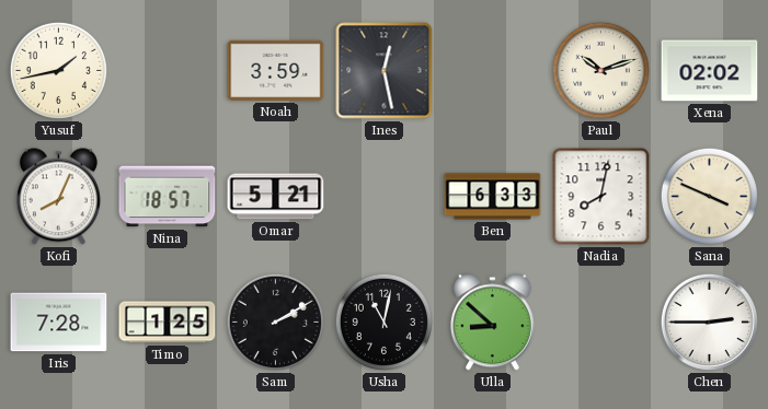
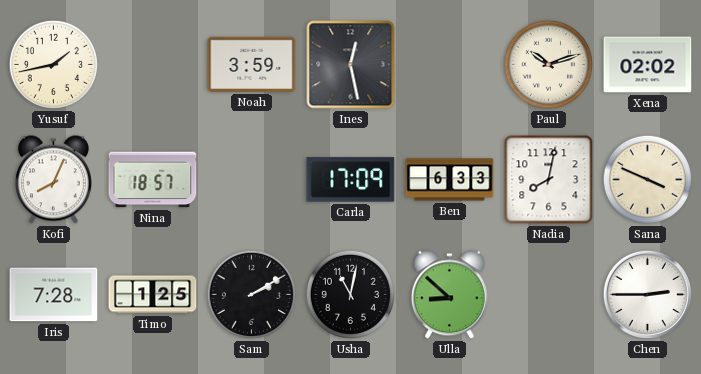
Omar: 5:21 -> none (276, 197)
Carla: none -> 17:09 (351, 180)
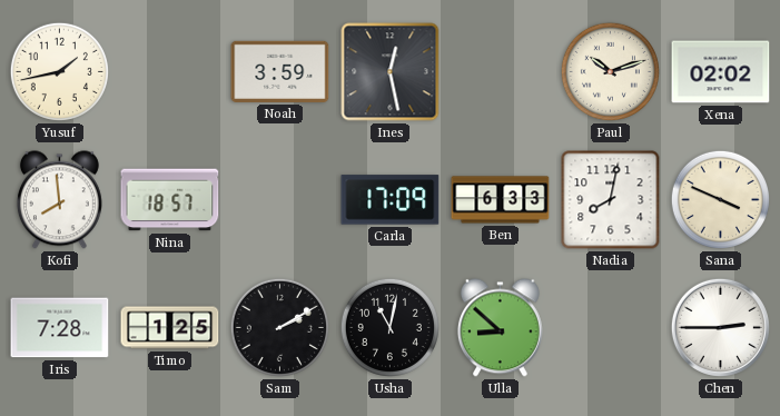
Kofi: 8:04 -> 7:59 (59, 200)
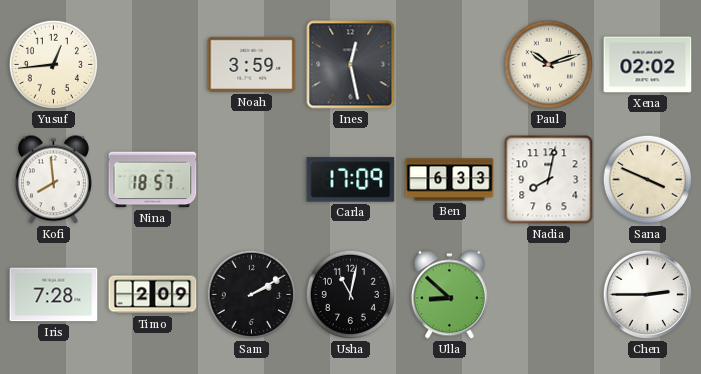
Yusuf: 1:43 -> 12:44 (53, 64)
Timo: 1:25 -> 2:09 (153, 295)
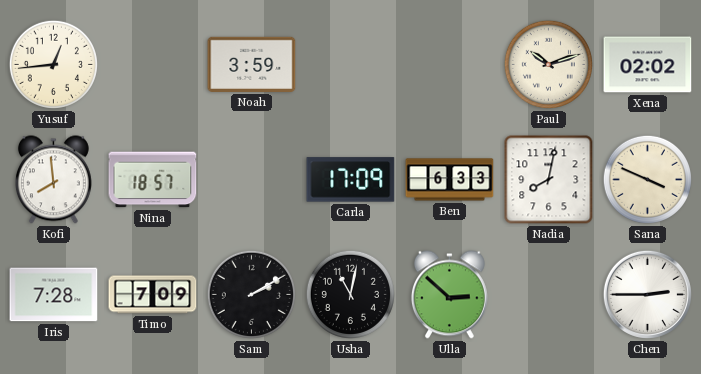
Ines: 12:28 -> none (351, 65)
Timo: 2:09 -> 7:09 (153, 295)
Ulla: 8:52 -> 2:52 (449, 295)
